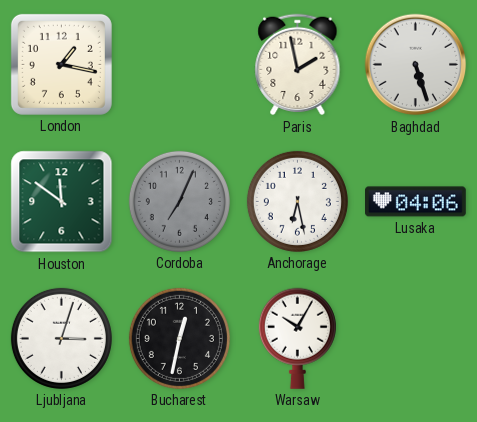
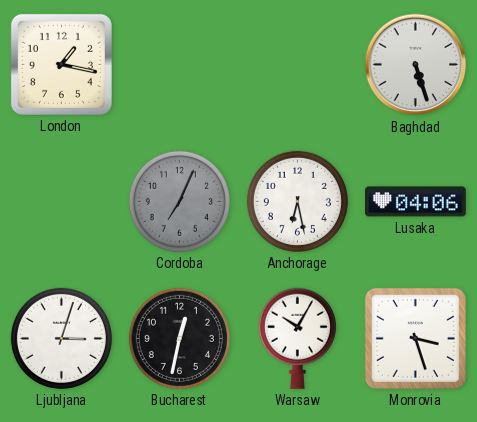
Paris: 1:58 -> none (298, 65)
Houston: 11:51 -> none (62, 202)
Monrovia: none -> 3:27 (415, 338)
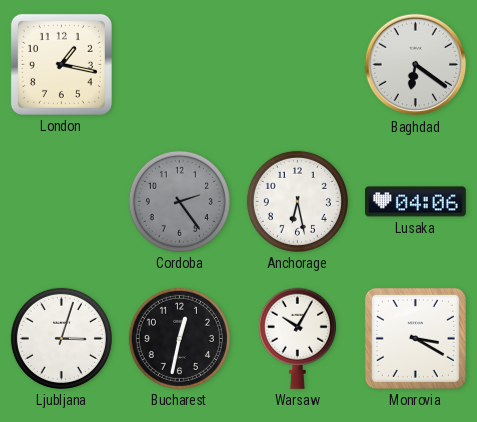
Baghdad: 5:27 -> 6:21 (416, 65)
Cordoba: 7:04 -> 2:24 (179, 201)
Monrovia: 3:27 -> 3:20 (415, 338)
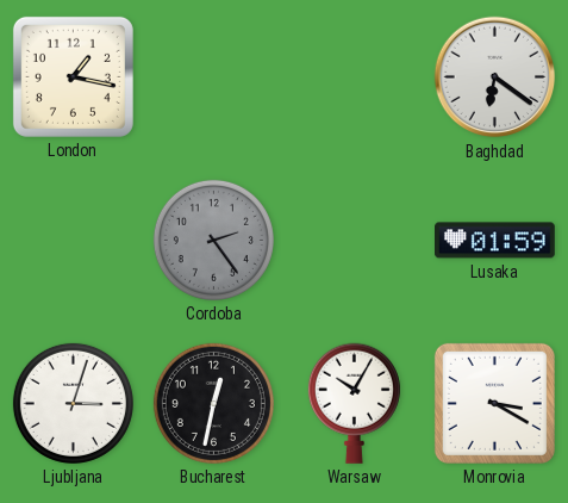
Anchorage: 6:28 -> none (297, 201)
Lusaka: 04:06 -> 01:59 (495, 241)
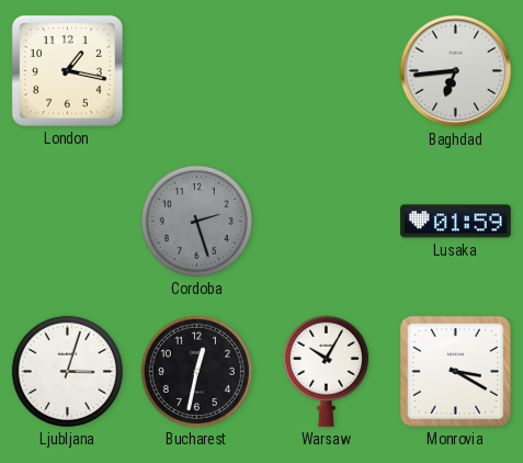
Baghdad: 6:21 -> 6:44 (456, 71)
Cordoba: 2:24 -> 2:27 (196, 221)
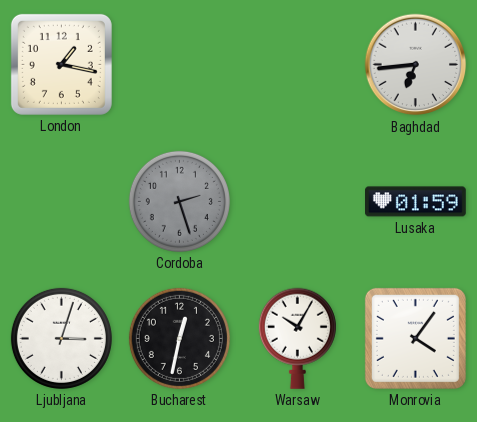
Monrovia: 3:20 -> 4:06 (415, 338)
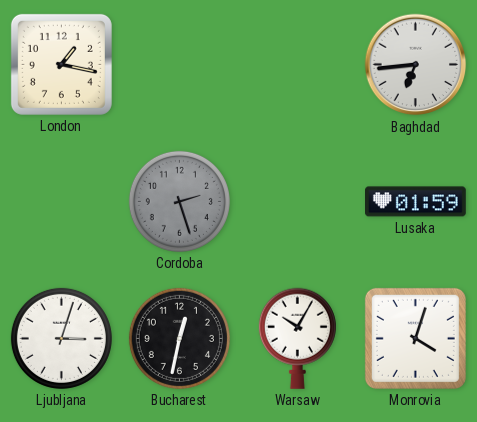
Monrovia: 4:06 -> 4:03 (415, 338)
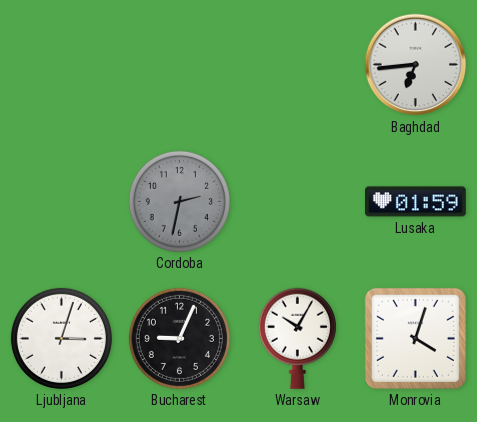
London: 1:17 -> none (61, 64)
Cordoba: 2:27 -> 2:32 (179, 201)
Bucharest: 12:32 -> 9:04 (179, 338)
